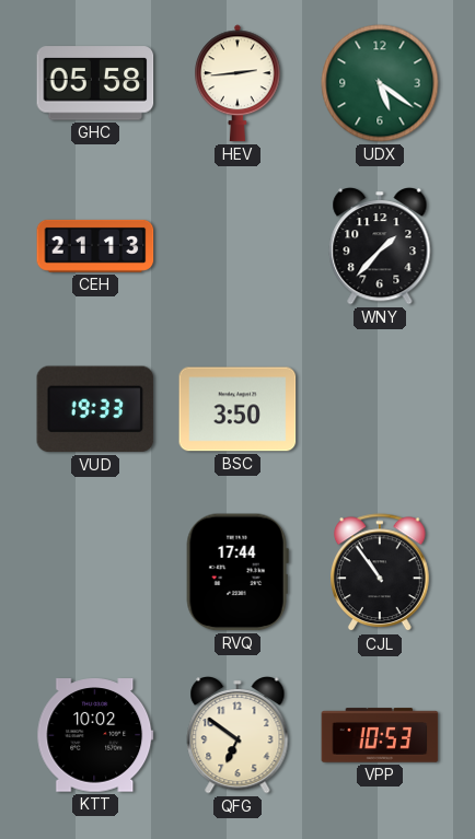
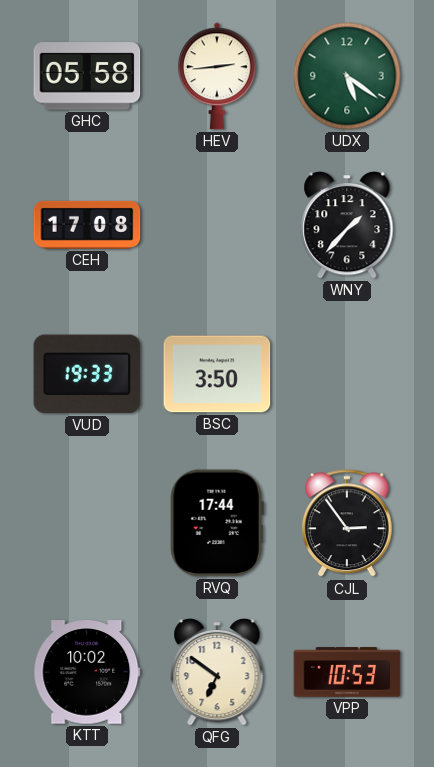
CEH: 21:13 -> 17:08 (87, 225)
CJL: 10:54 -> 2:54 (348, 524)
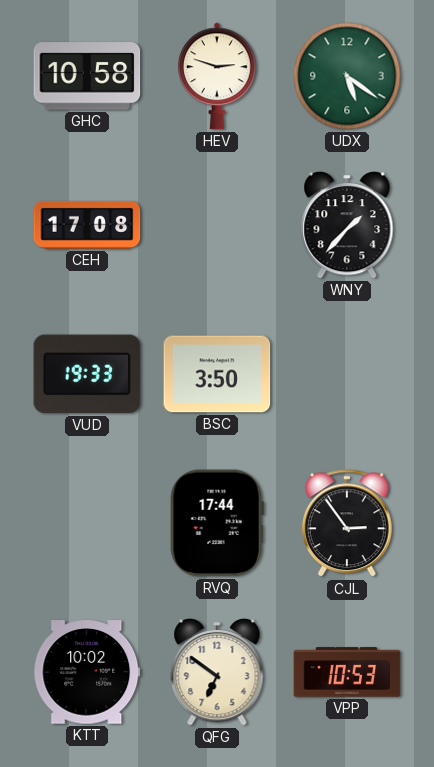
GHC: 05:58 -> 10:58 (87, 76)
HEV: 2:44 -> 2:48 (218, 76)
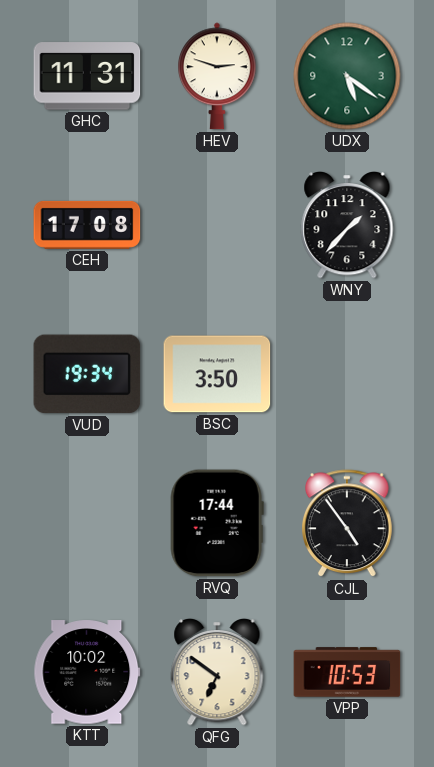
GHC: 10:58 -> 11:31 (87, 76)
VUD: 19:33 -> 19:34 (87, 374)
CJL: 2:54 -> 4:54 (348, 524)
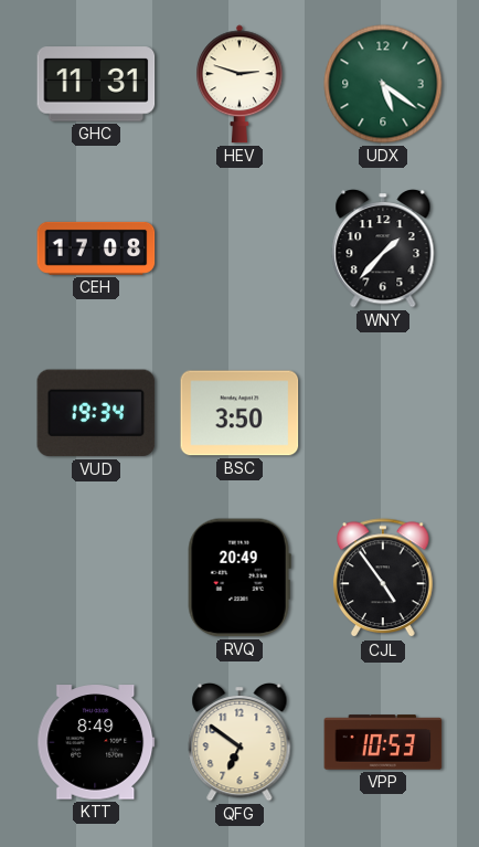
RVQ: 17:44 -> 20:49 (239, 578)
KTT: 10:02 -> 8:49 (96, 742)
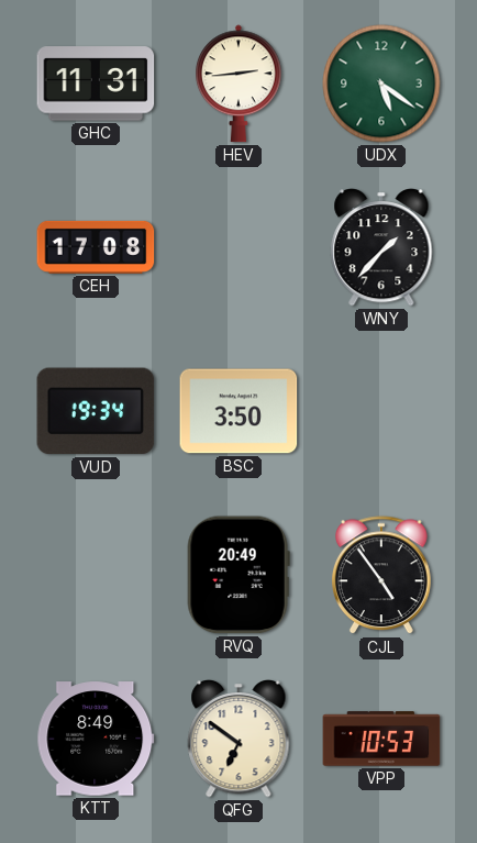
HEV: 2:48 -> 2:44 (240, 84)
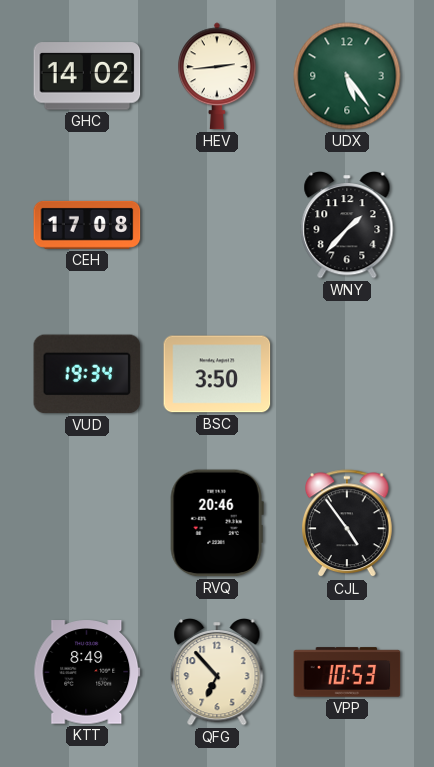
GHC: 11:31 -> 14:02 (87, 76)
UDX: 5:21 -> 5:24 (347, 76)
RVQ: 20:49 -> 20:46 (217, 523)
QFG: 6:51 -> 6:53 (217, 672)
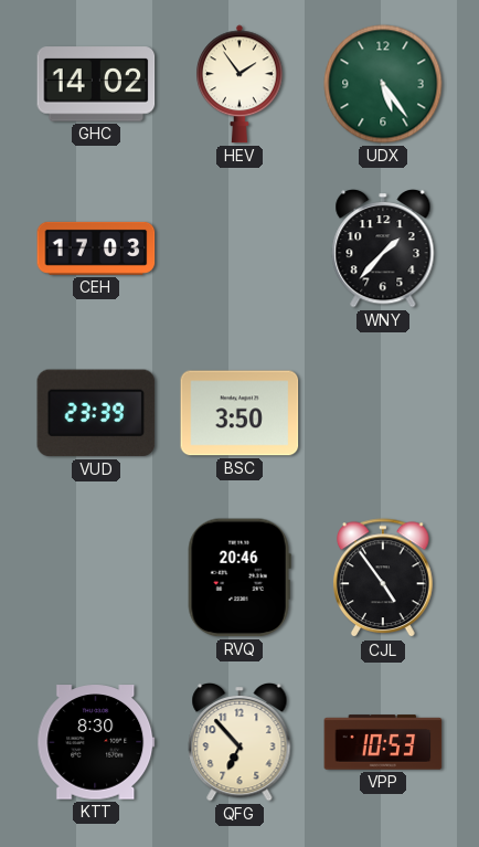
HEV: 2:44 -> 1:54 (241, 84)
CEH: 17:08 -> 17:03 (96, 248)
VUD: 19:34 -> 23:39 (96, 413)
KTT: 8:49 -> 8:30 (96, 742)
